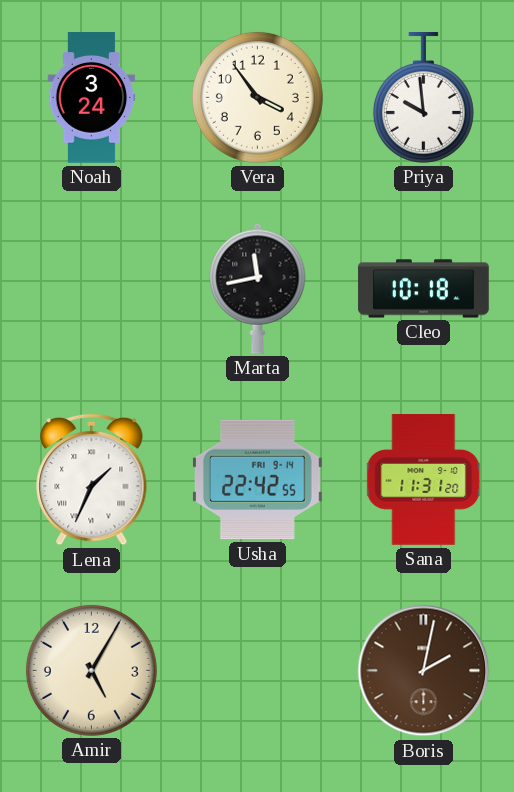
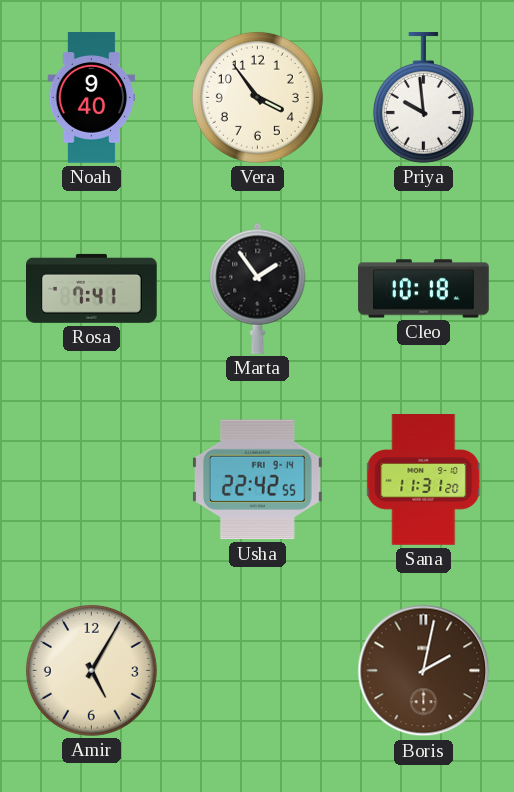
Noah: 3:24 -> 9:40 (92, 98)
Rosa: none -> 7:41 (92, 288)
Marta: 11:43 -> 1:54 (258, 288)
Lena: 1:34 -> none (92, 480)
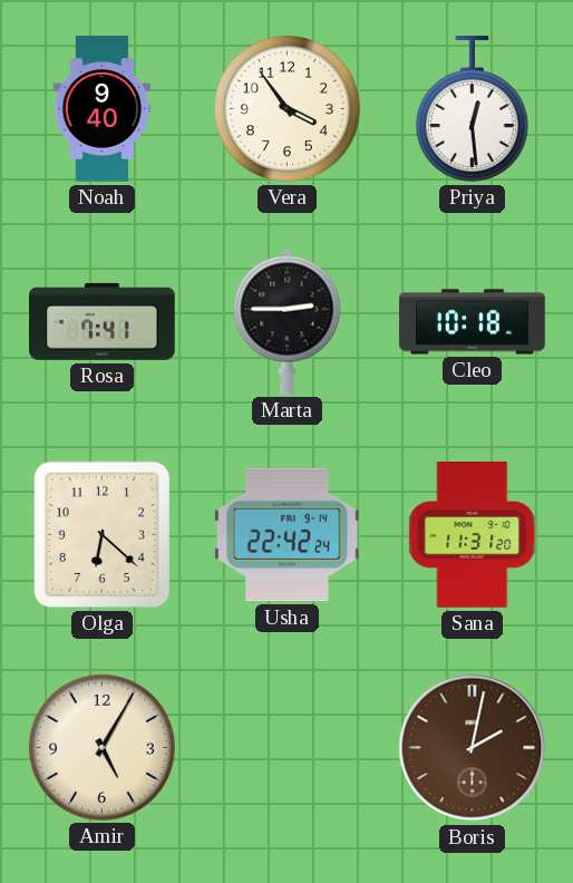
Priya: 9:59 -> 12:29 (472, 109)
Marta: 1:54 -> 2:45 (288, 321)
Olga: none -> 6:22 (101, 534)
Usha: 22:42:55 -> 22:42:24 (288, 535)
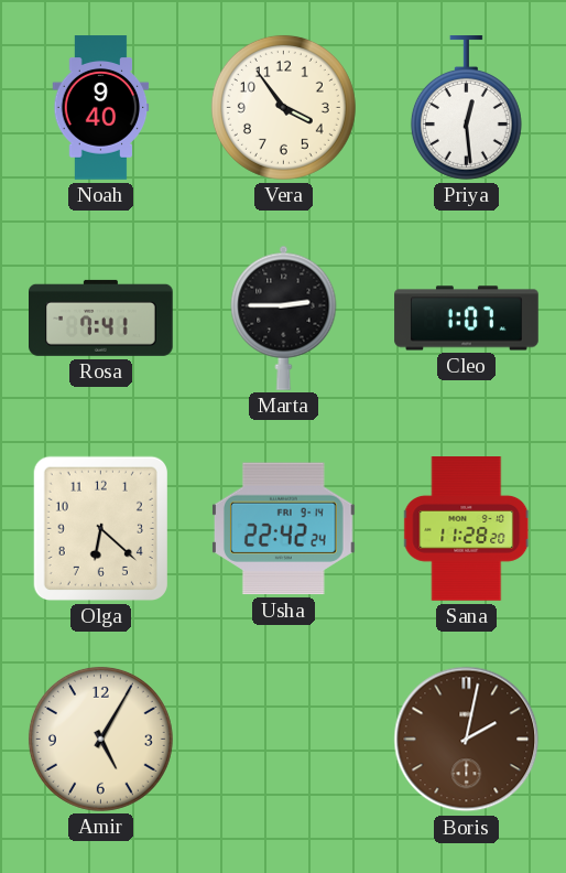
Cleo: 10:18 -> 1:07 (467, 319)
Sana: 11:31 -> 11:28 (467, 529)
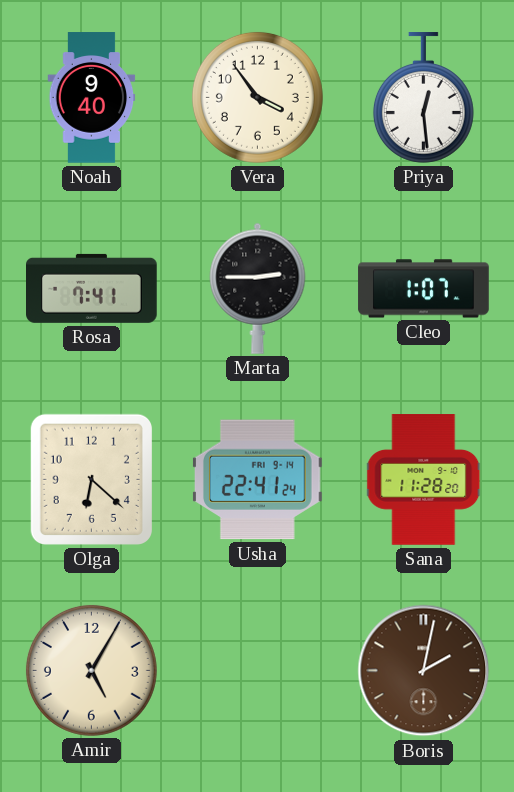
Usha: 22:42 -> 22:41 (258, 480)
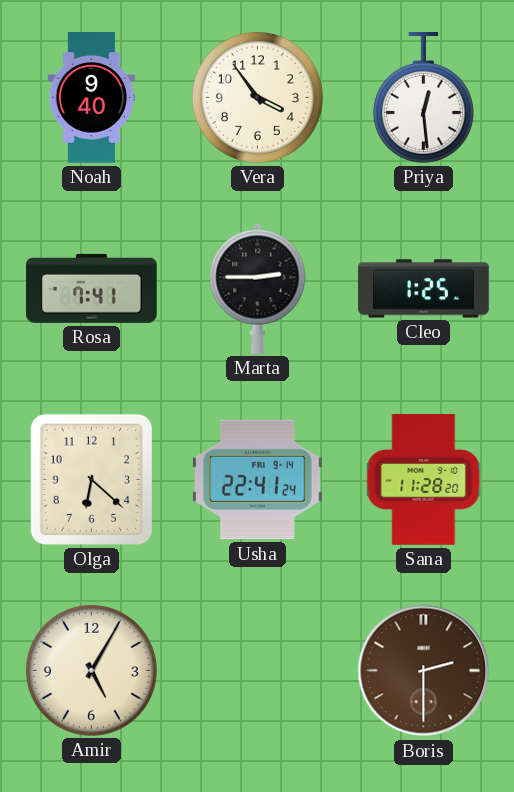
Cleo: 1:07 -> 1:25 (424, 289)
Boris: 2:02 -> 2:30 (424, 671)
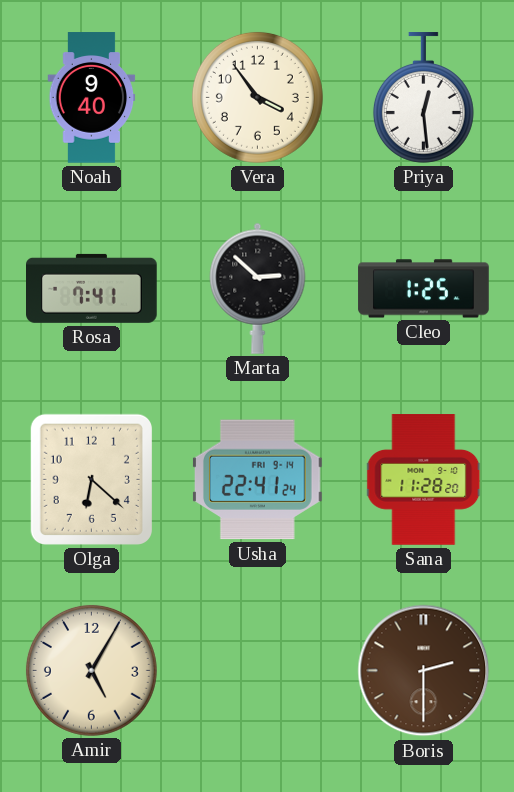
Marta: 2:45 -> 2:52 (258, 288)
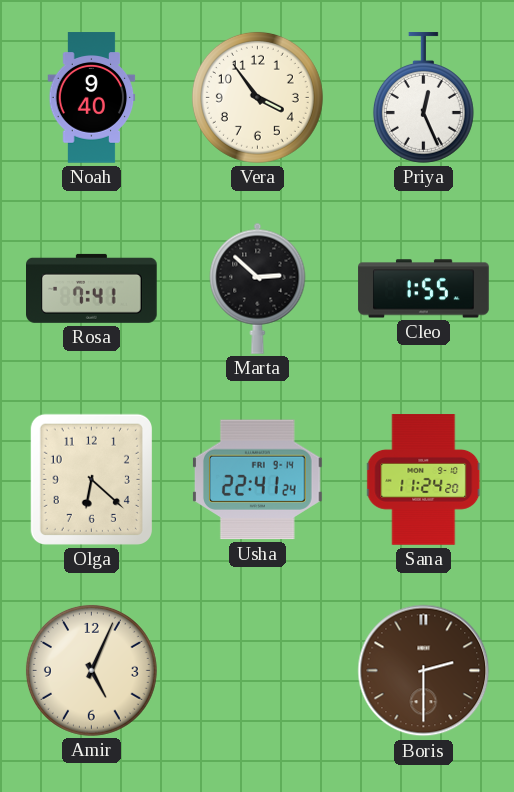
Priya: 12:29 -> 12:26 (423, 98)
Cleo: 1:25 -> 1:55 (424, 289)
Sana: 11:28 -> 11:24 (424, 480)
Amir: 5:05 -> 5:04 (91, 670)
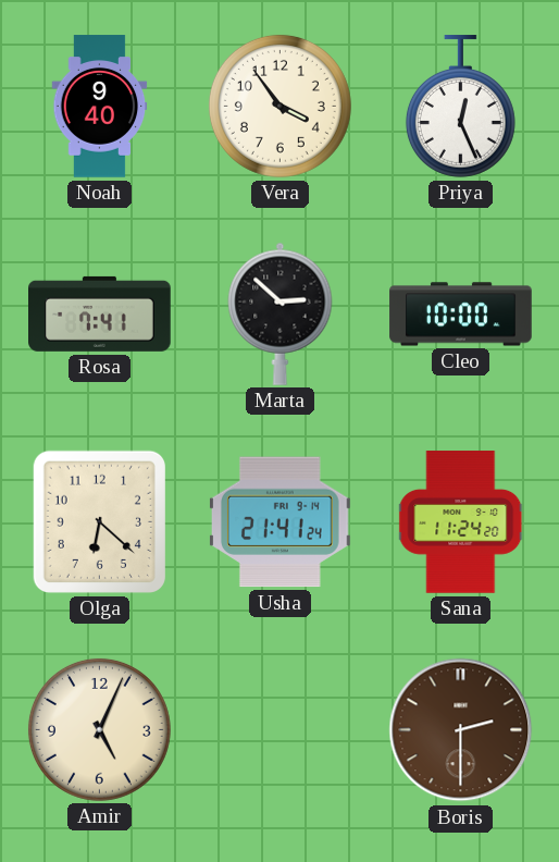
Cleo: 1:55 -> 10:00 (461, 315)
Usha: 22:41 -> 21:41 (281, 522)
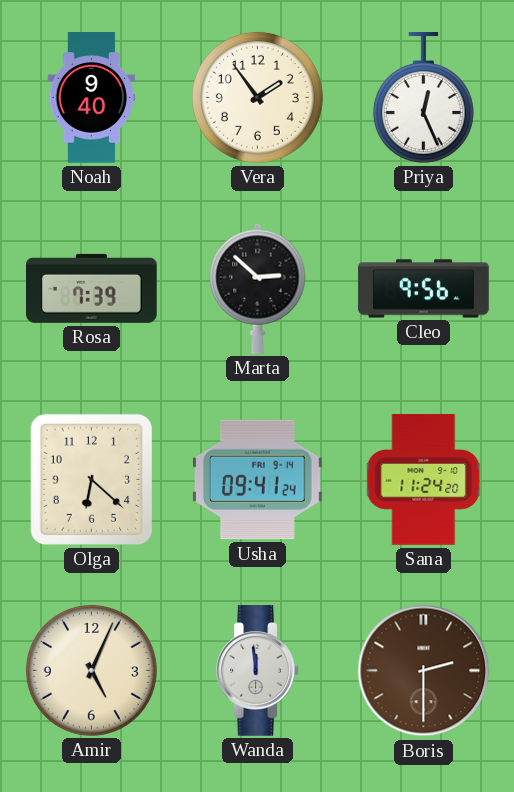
Vera: 3:54 -> 1:54 (257, 97)
Rosa: 7:41 -> 7:39 (92, 288)
Cleo: 10:00 -> 9:56 (424, 289)
Usha: 21:41 -> 09:41 (258, 480)
Wanda: none -> 11:59 (258, 671)
